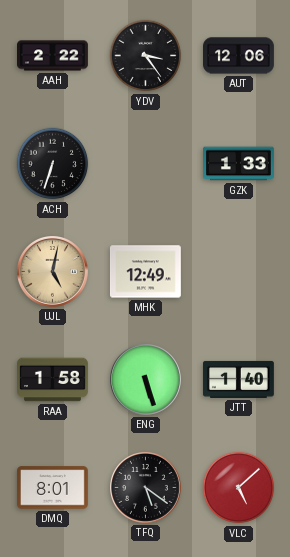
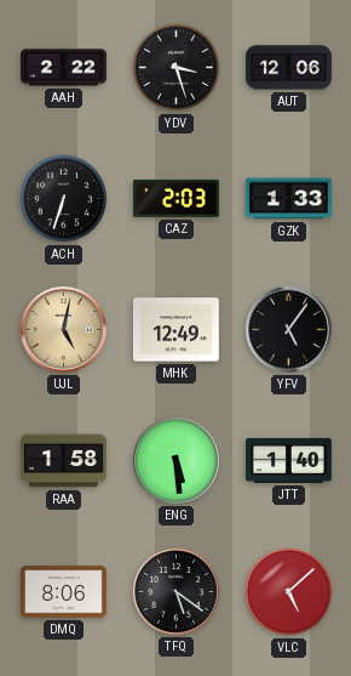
YDV: 3:24 -> 3:27 (177, 68)
CAZ: none -> 2:03 (177, 199)
YFV: none -> 5:06 (289, 330)
ENG: 5:27 -> 5:29 (177, 461)
DMQ: 8:01 -> 8:06 (64, 592)
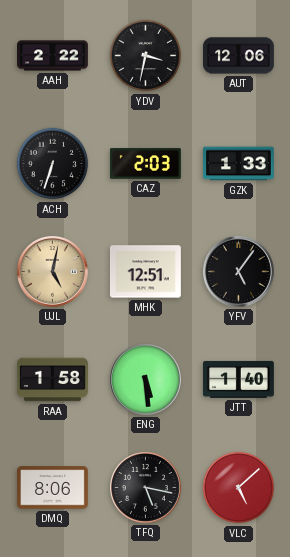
YDV: 3:27 -> 3:32 (146, 56)
MHK: 12:49 -> 12:51 (146, 272)
TFQ: 5:21 -> 5:17 (146, 488)
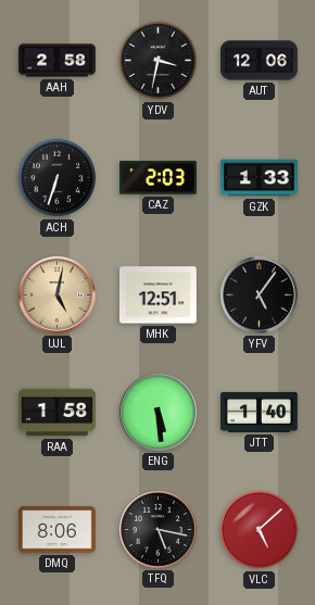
AAH: 2:22 -> 2:58 (58, 61)
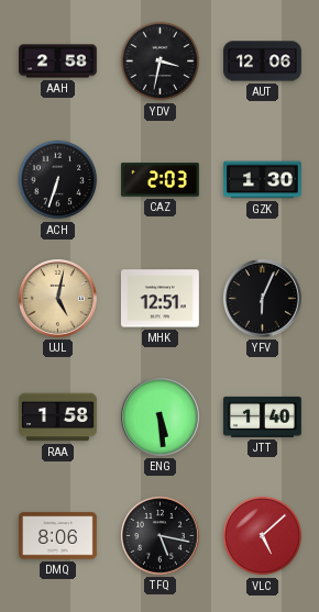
GZK: 1:33 -> 1:30 (263, 180)
YFV: 5:06 -> 6:04 (263, 299)
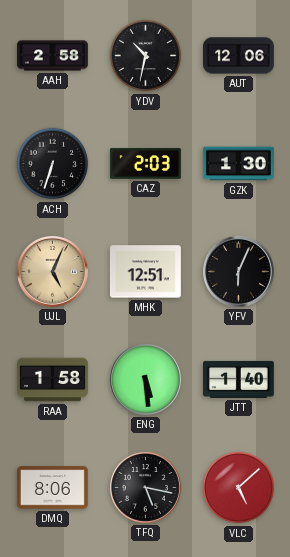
YDV: 3:32 -> 10:32 (146, 56)
UJL: 5:02 -> 5:04 (53, 272)
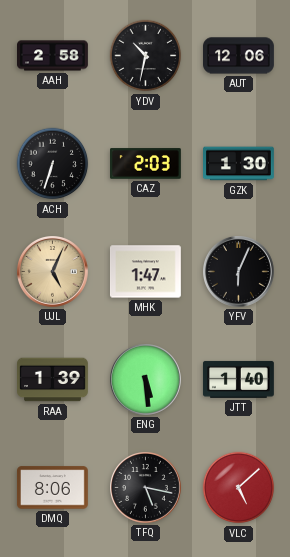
MHK: 12:51 -> 1:47 (146, 272)
RAA: 1:58 -> 1:39 (53, 380)
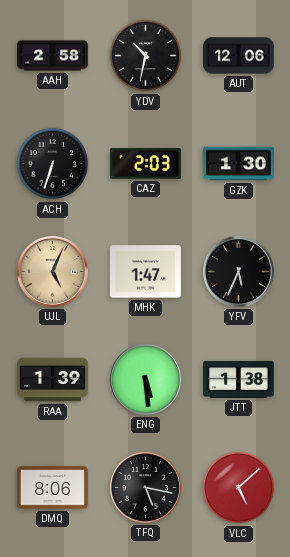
YFV: 6:04 -> 5:34 (239, 272)
JTT: 1:40 -> 1:38 (238, 379)
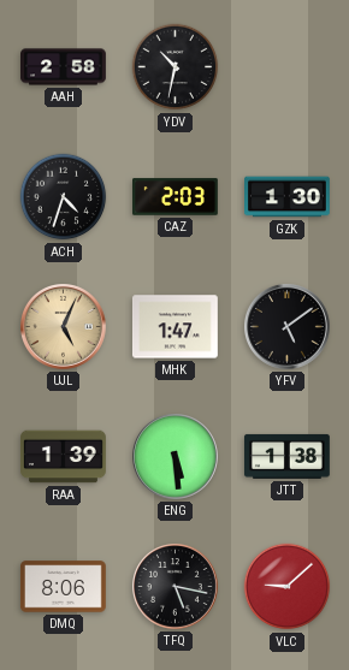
AUT: 12:06 -> none (239, 56)
ACH: 6:33 -> 4:33 (64, 197)
YFV: 5:34 -> 5:09 (288, 327)
VLC: 5:08 -> 9:08 (288, 587)
